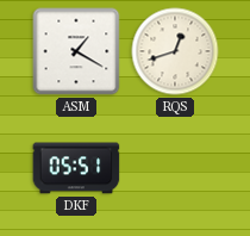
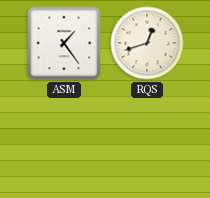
ASM: 1:20 -> 1:24 (64, 43)
DKF: 05:51 -> none (76, 168)
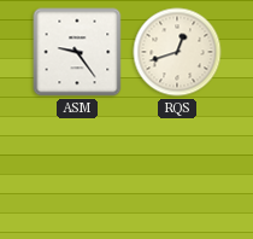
ASM: 1:24 -> 9:24 (77, 52)
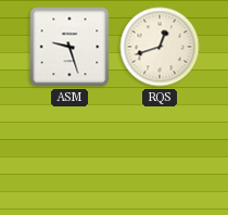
ASM: 9:24 -> 9:27 (69, 47)
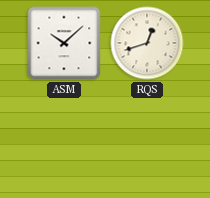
ASM: 9:27 -> 10:08 (64, 43)
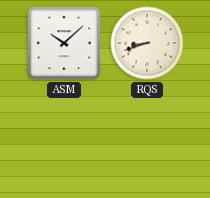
RQS: 12:42 -> 8:42 (147, 43)
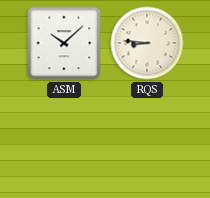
RQS: 8:42 -> 8:46 (147, 43)
